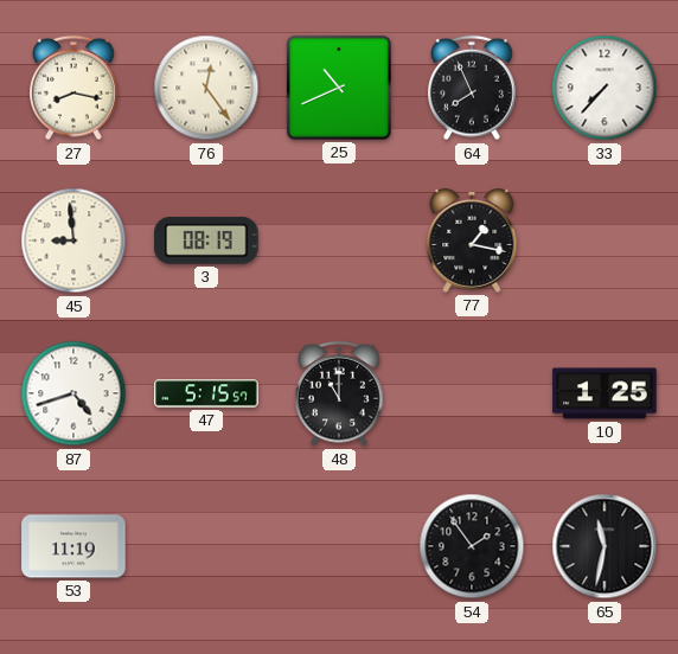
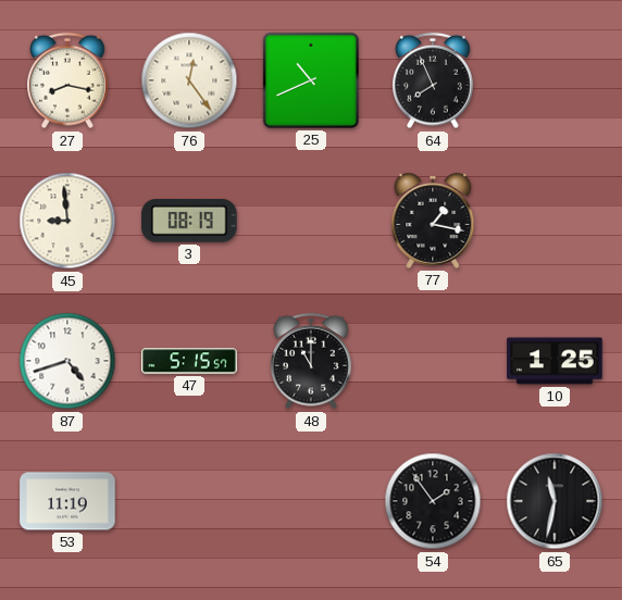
33: 7:37 -> none (605, 88)
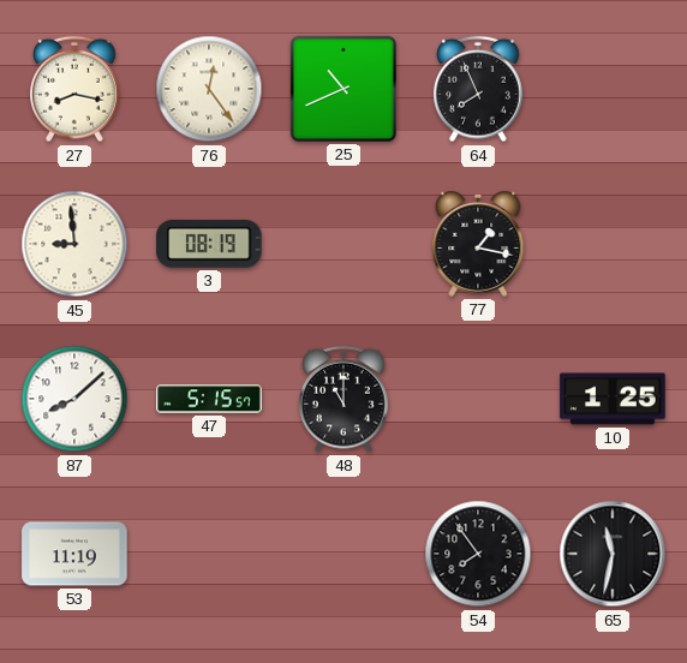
87: 4:42 -> 8:08 (74, 399)
54: 1:54 -> 7:54 (478, 554)
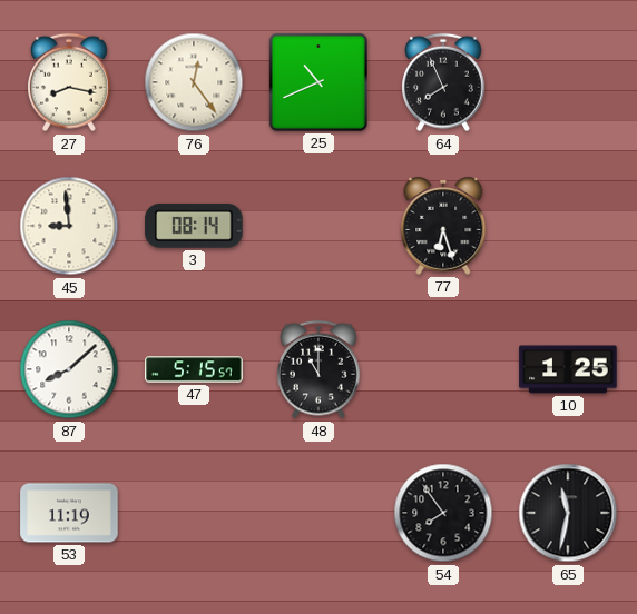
3: 08:19 -> 08:14 (194, 226)
77: 1:17 -> 6:27 (443, 227)
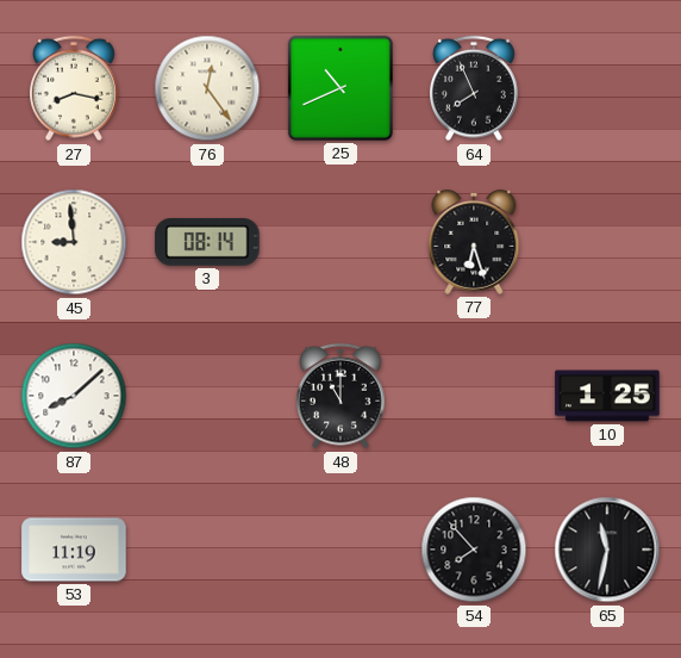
47: 5:15 -> none (194, 369)
54: 7:54 -> 7:53 (474, 550)
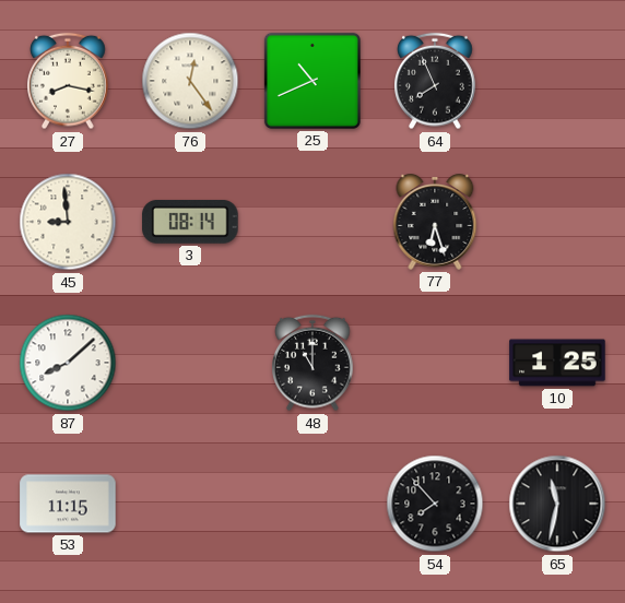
53: 11:19 -> 11:15 (68, 504)
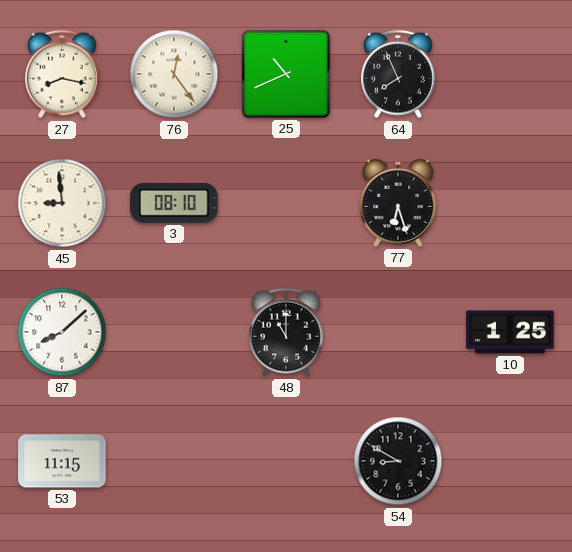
3: 08:14 -> 08:10 (174, 203)
54: 7:53 -> 8:50 (398, 461)
65: 11:32 -> none (557, 504)
